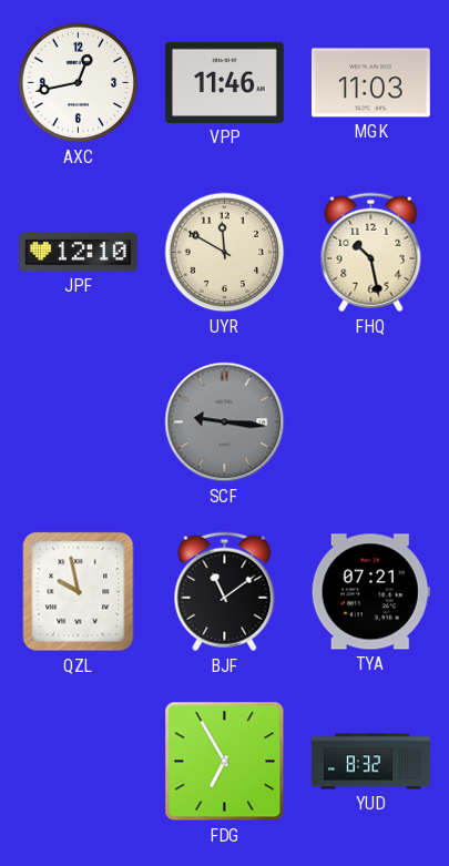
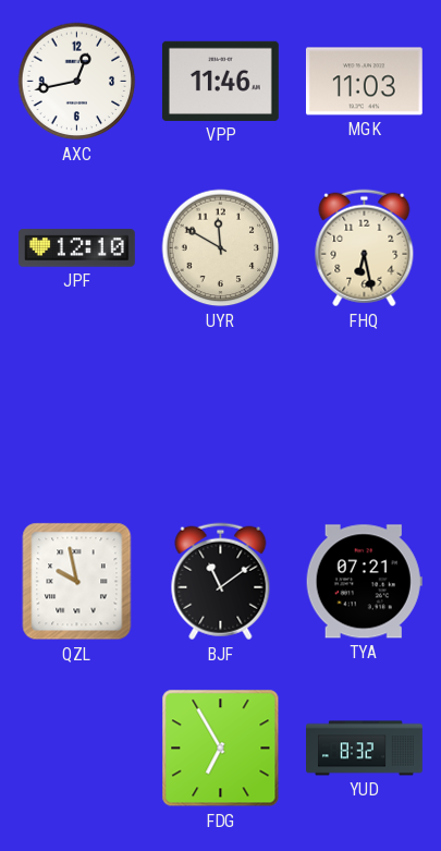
FHQ: 10:28 -> 6:28 (365, 248)
SCF: 9:16 -> none (225, 422)
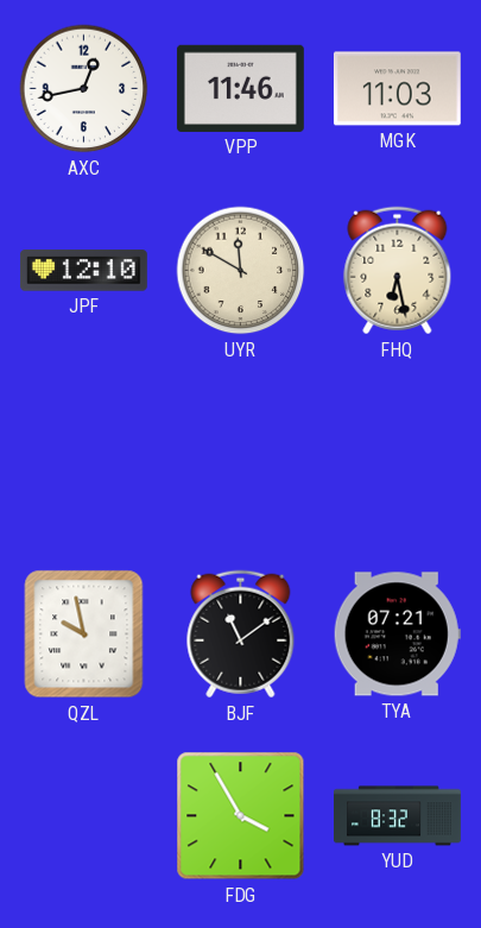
FDG: 6:55 -> 3:55 (241, 816)
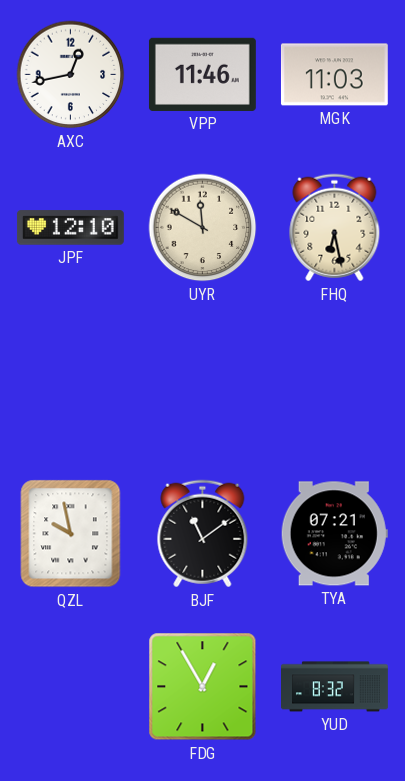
FDG: 3:55 -> 12:55 (203, 687)
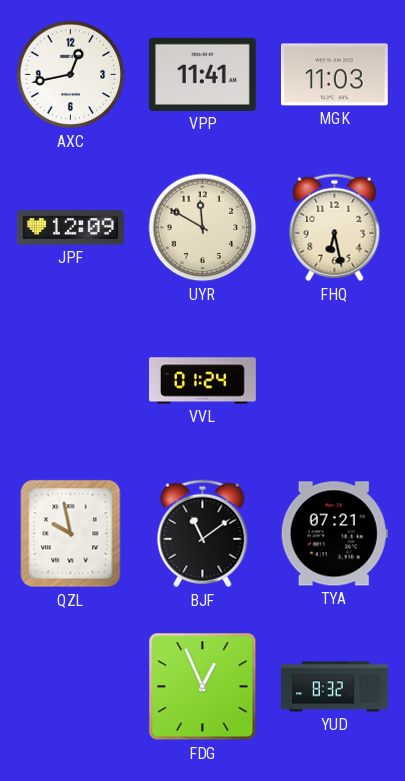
VPP: 11:46 -> 11:41 (202, 74)
JPF: 12:10 -> 12:09 (70, 228)
VVL: none -> 01:24 (203, 381)
FDG: 12:55 -> 12:56 (203, 687)
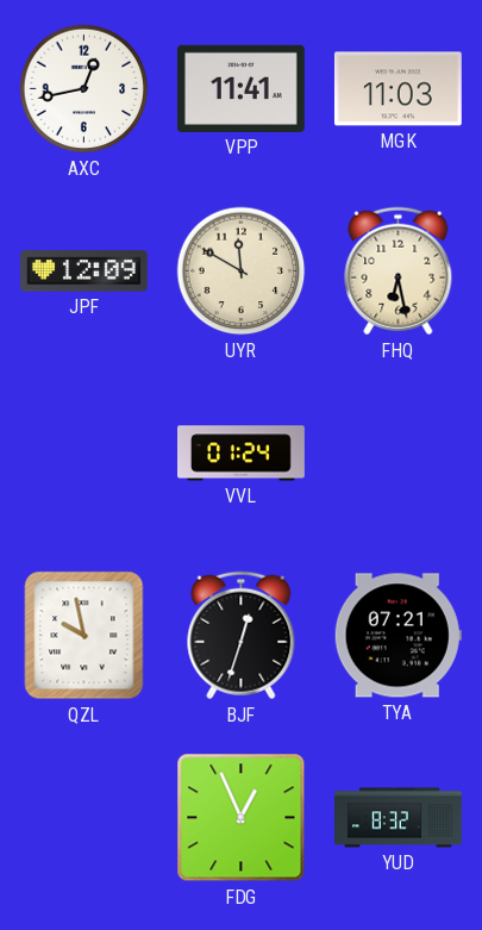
BJF: 11:09 -> 12:33 (242, 636)
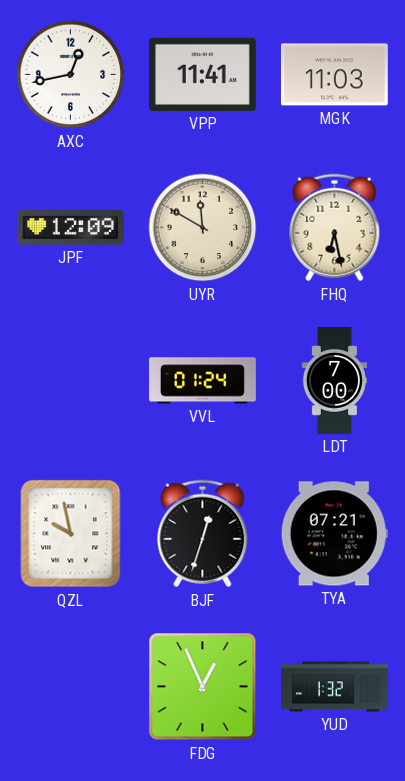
LDT: none -> 7:00 (334, 381)
YUD: 8:32 -> 1:32 (335, 687)
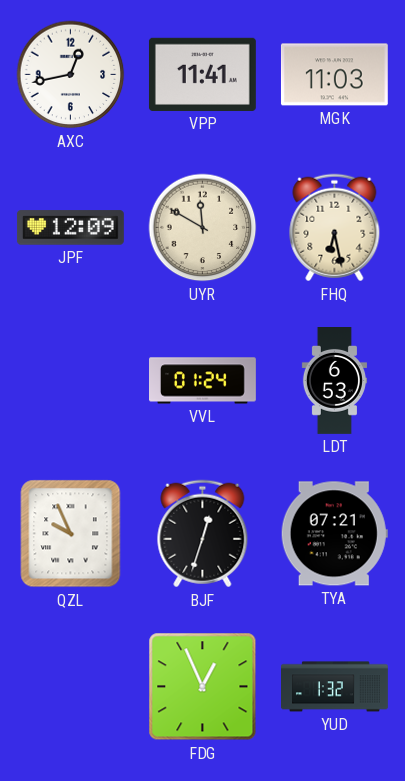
LDT: 7:00 -> 6:53 (334, 381)
QZL: 9:58 -> 9:56 (71, 534)
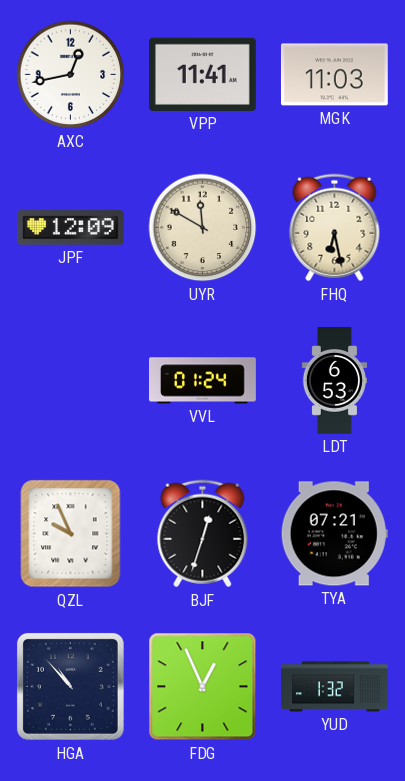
HGA: none -> 10:53 (70, 686)
